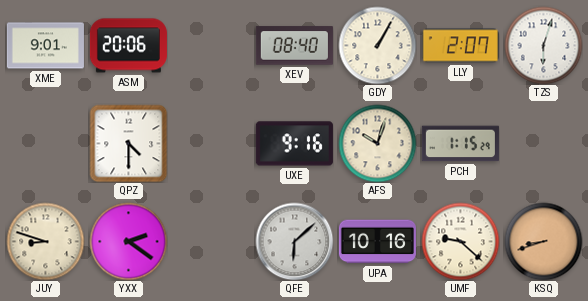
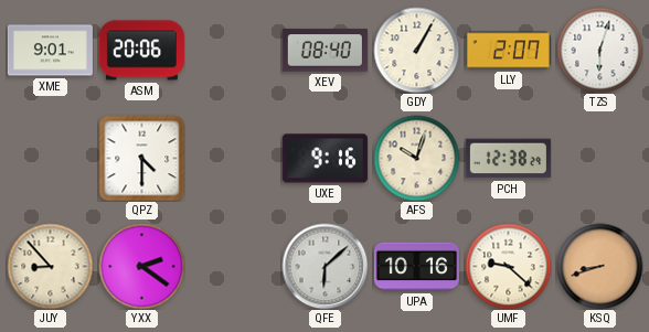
PCH: 1:15 -> 12:38 (508, 159)
JUY: 8:48 -> 8:53 (50, 266)
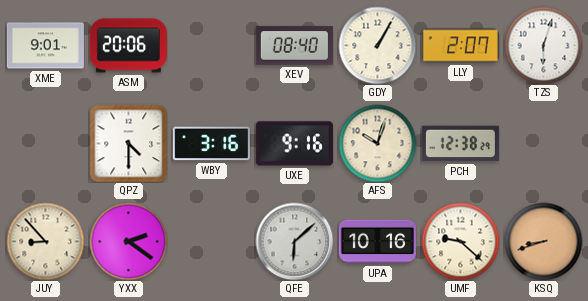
WBY: none -> 3:16 (211, 144)
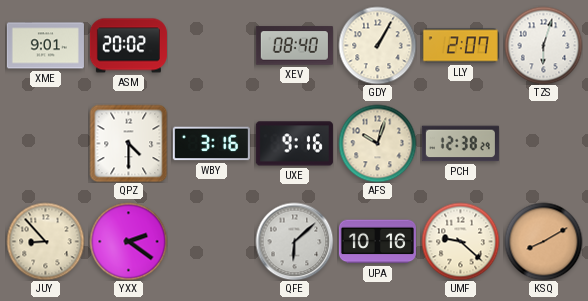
ASM: 20:06 -> 20:02 (128, 46)
KSQ: 8:42 -> 8:10 (543, 241)
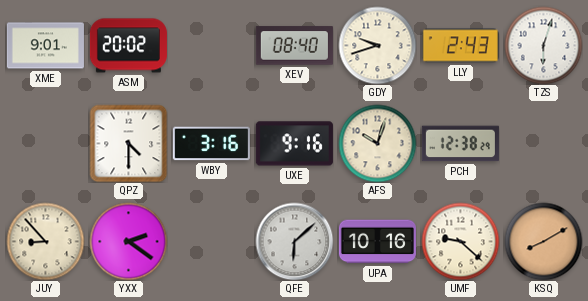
GDY: 1:05 -> 9:42 (377, 45)
LLY: 2:07 -> 2:43 (460, 46)
